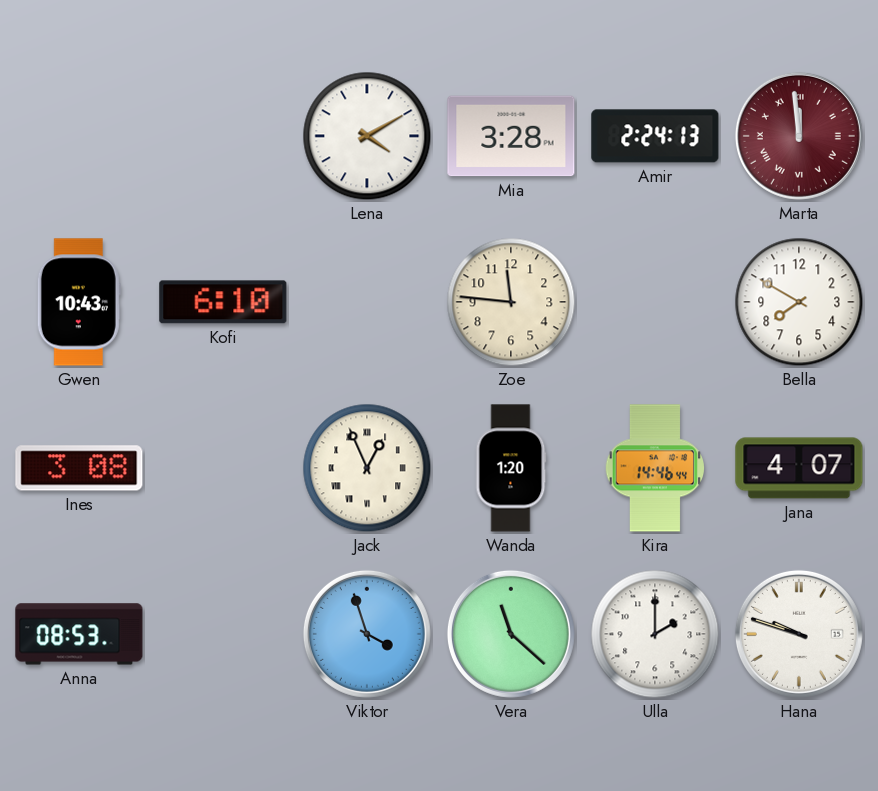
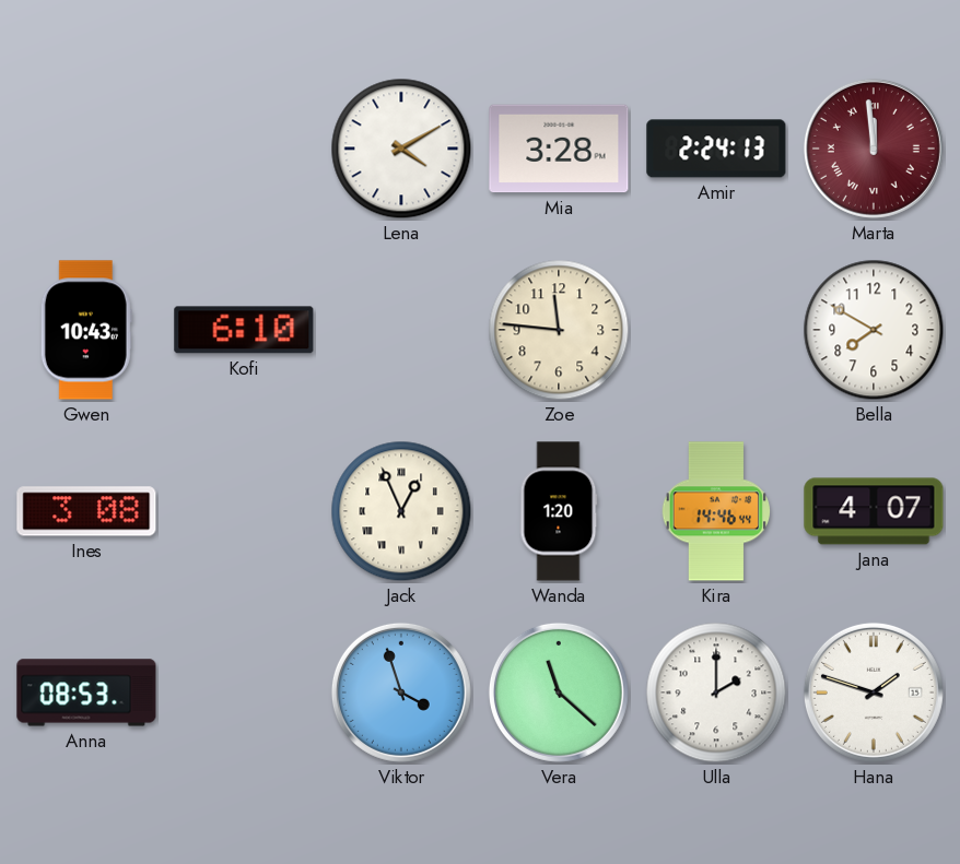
Hana: 9:48 -> 1:48 (874, 693)
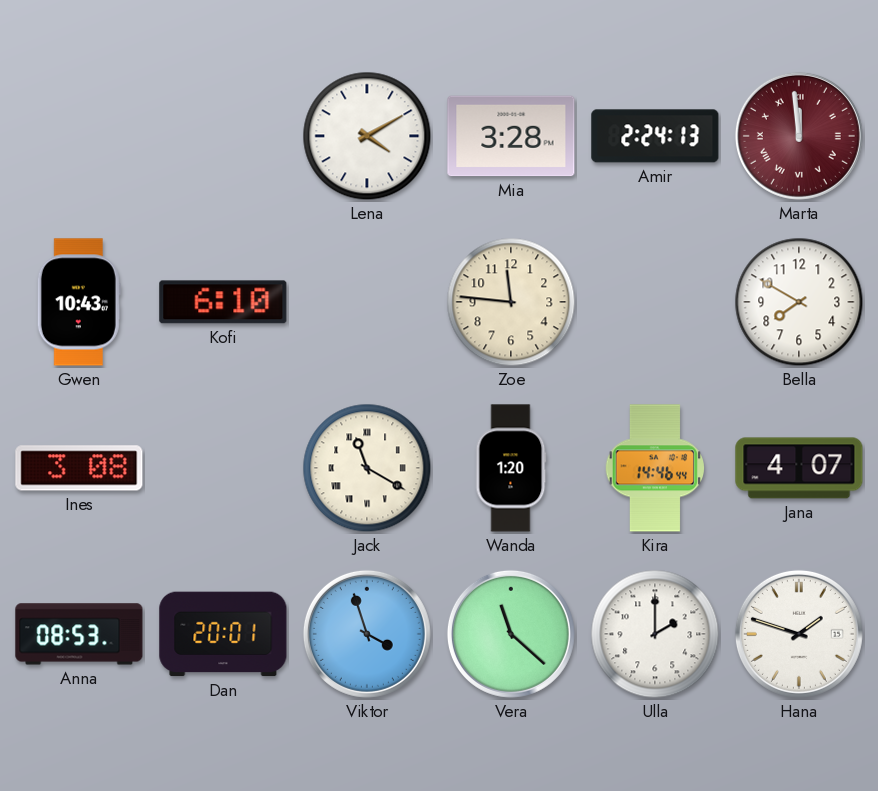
Jack: 12:56 -> 11:20 (367, 468)
Dan: none -> 20:01 (223, 634)
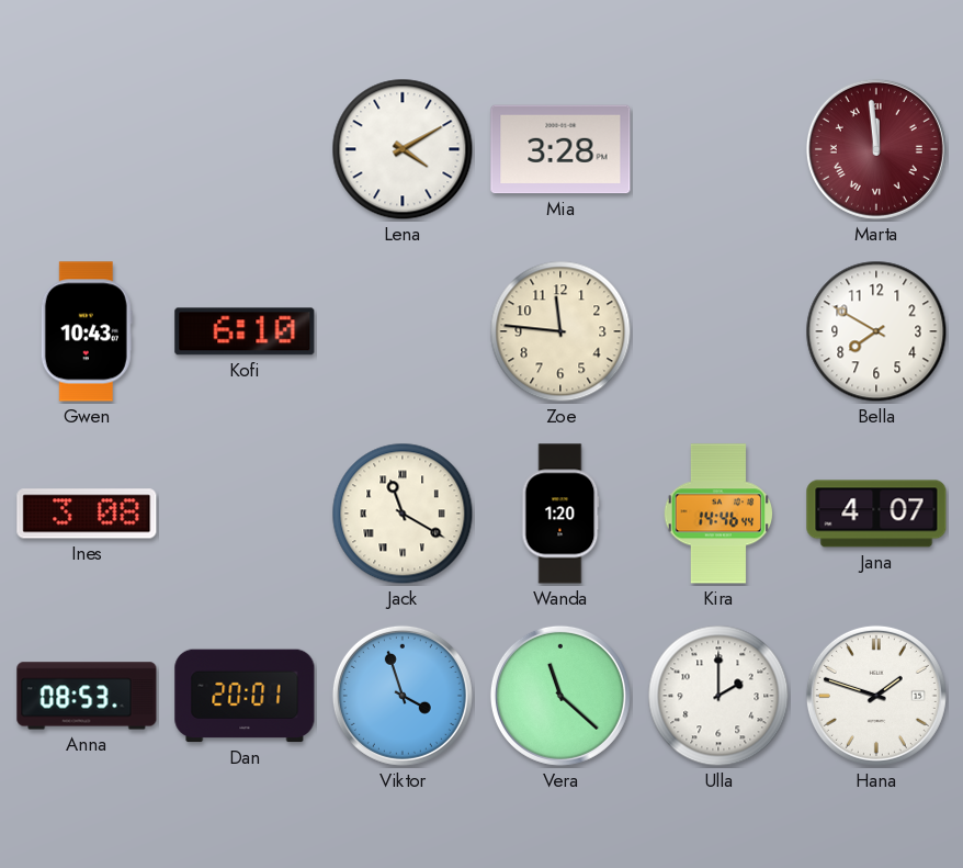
Amir: 2:24 -> none (655, 136)
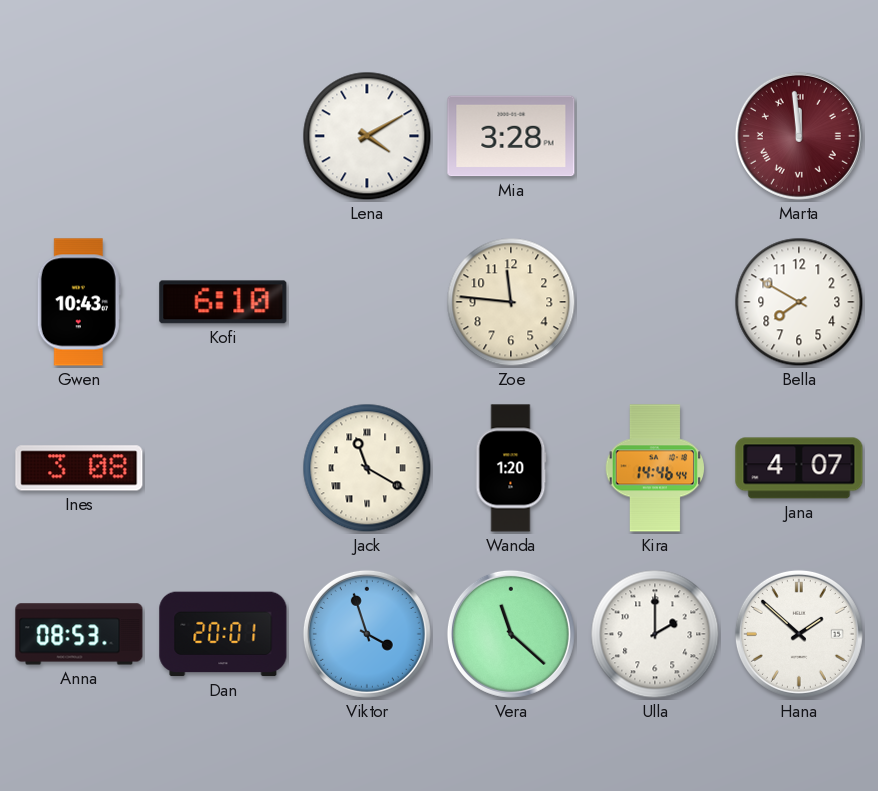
Hana: 1:48 -> 1:52 (799, 634)
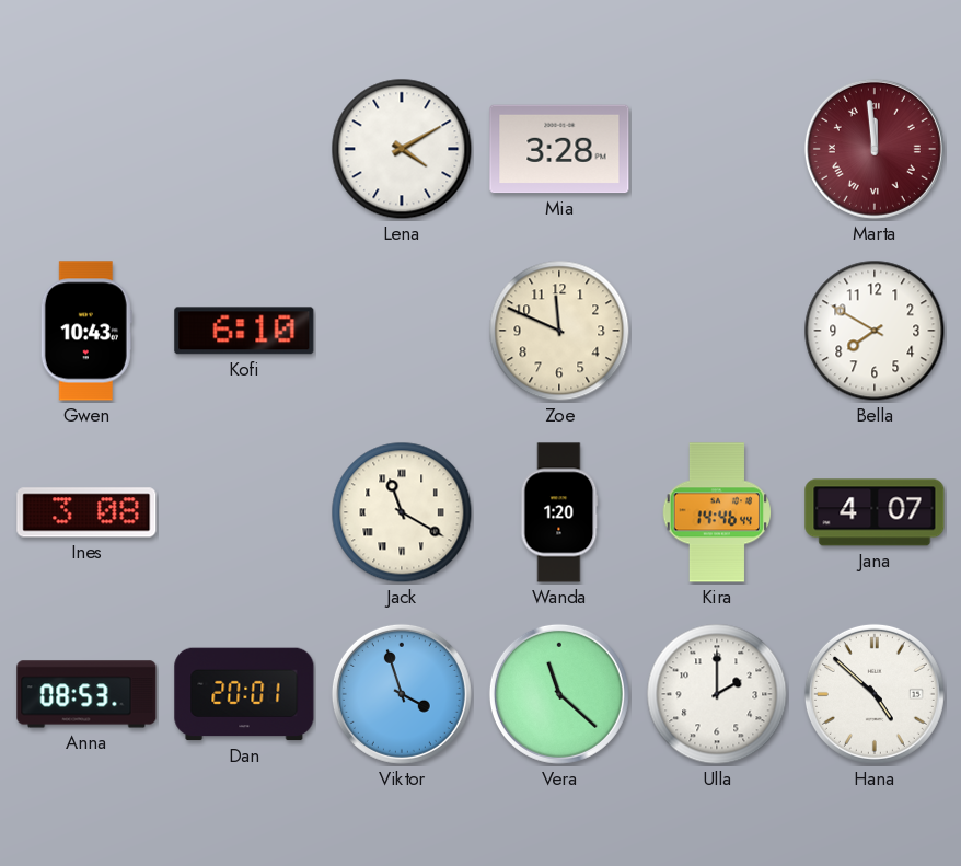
Zoe: 11:46 -> 11:49 (559, 331)
Hana: 1:52 -> 4:52 (875, 694)
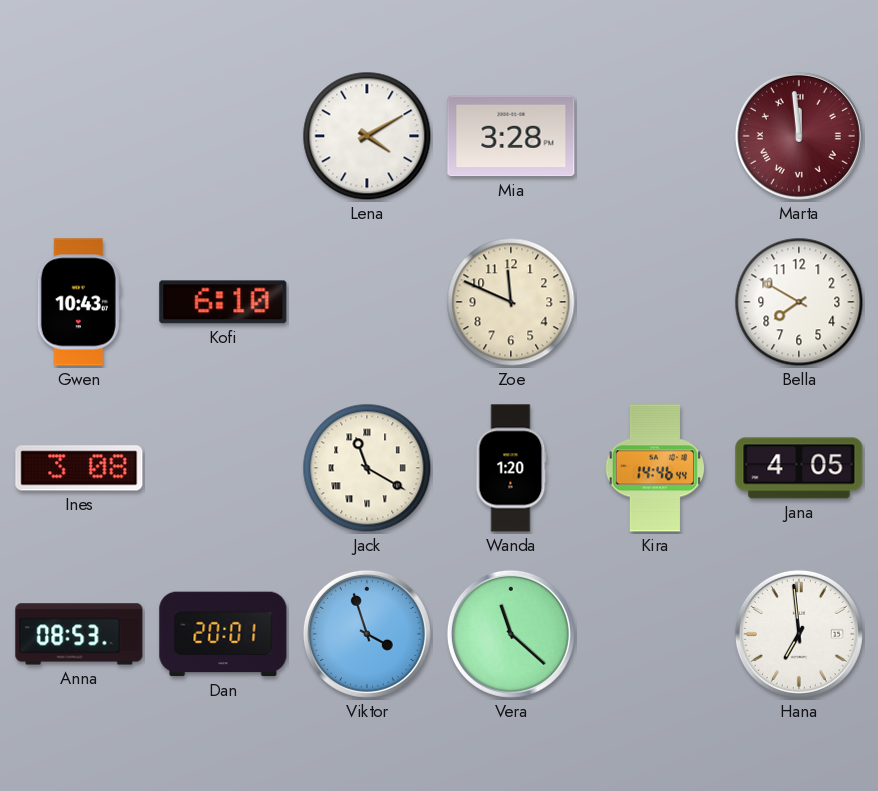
Jana: 4:07 -> 4:05 (799, 468)
Ulla: 2:00 -> none (717, 694)
Hana: 4:52 -> 6:59 (799, 634)
